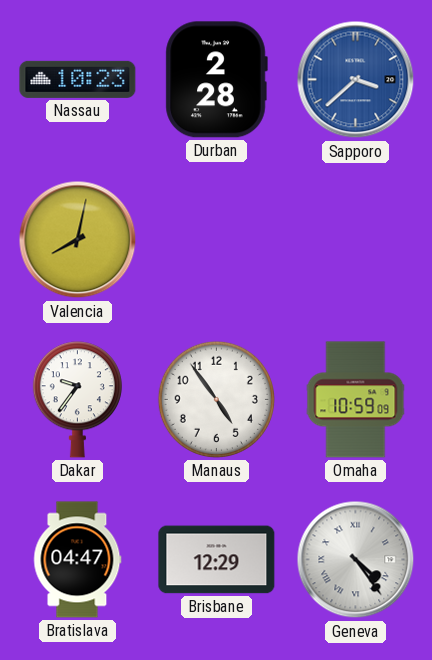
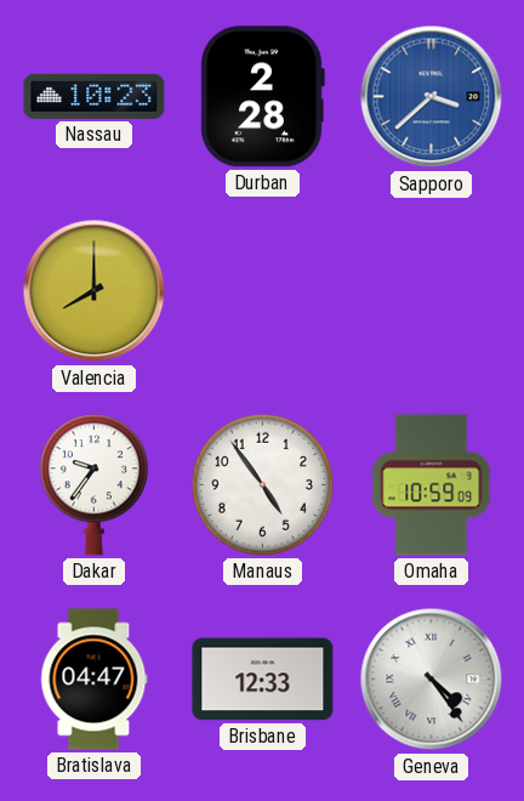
Valencia: 8:02 -> 8:00 (95, 291)
Brisbane: 12:29 -> 12:33 (263, 680)
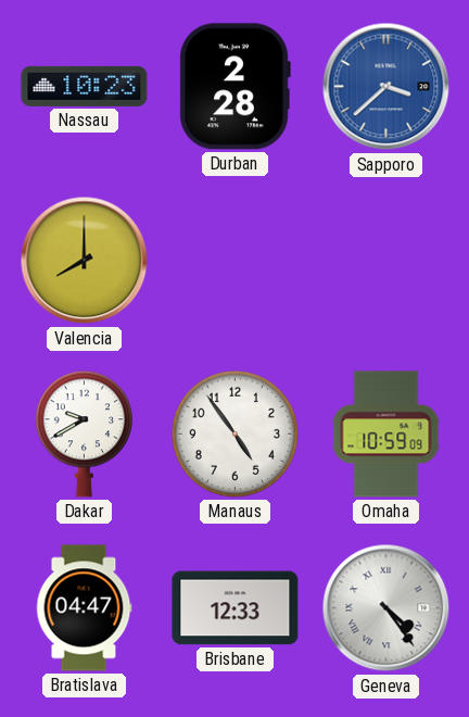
Dakar: 9:36 -> 9:40 (84, 435)
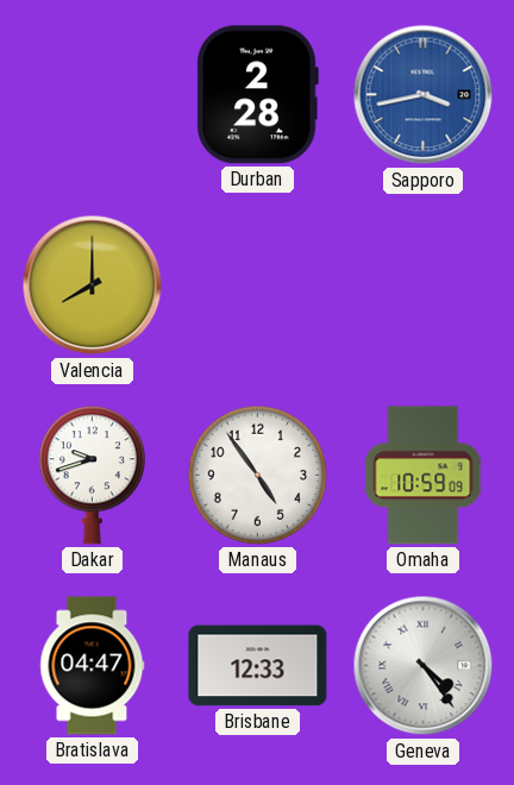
Nassau: 10:23 -> none (85, 86)
Sapporo: 3:38 -> 3:43 (424, 95)
Dakar: 9:40 -> 9:42 (92, 476)
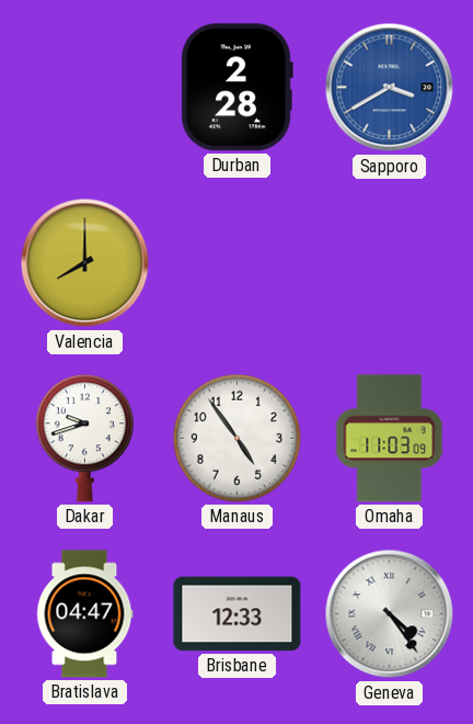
Sapporo: 3:43 -> 3:40 (390, 88)
Omaha: 10:59 -> 11:03 (390, 439)
